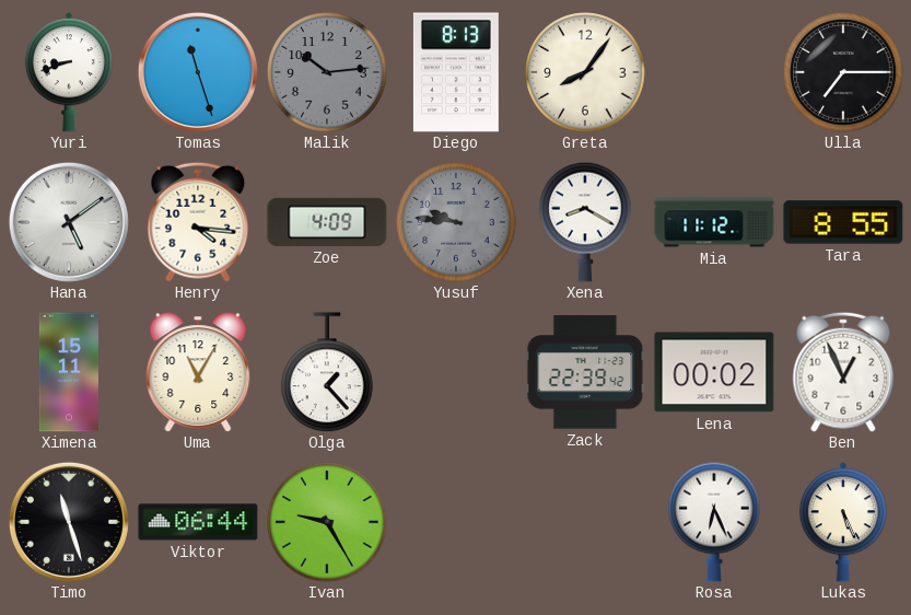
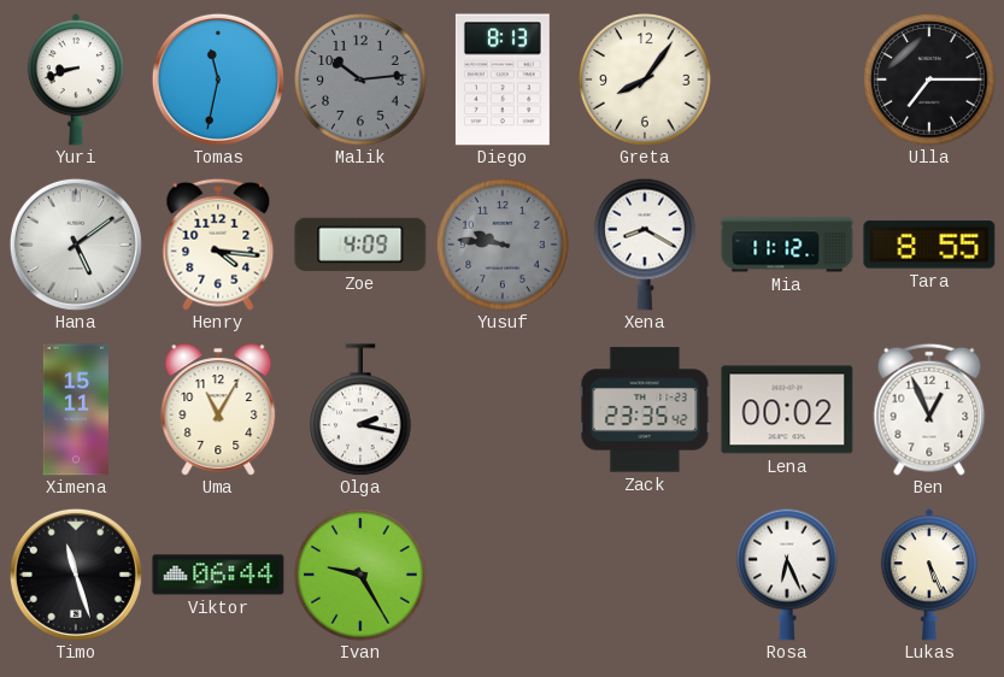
Tomas: 11:27 -> 11:32 (218, 80)
Olga: 1:23 -> 2:17 (360, 410)
Zack: 22:39 -> 23:35 (645, 410)
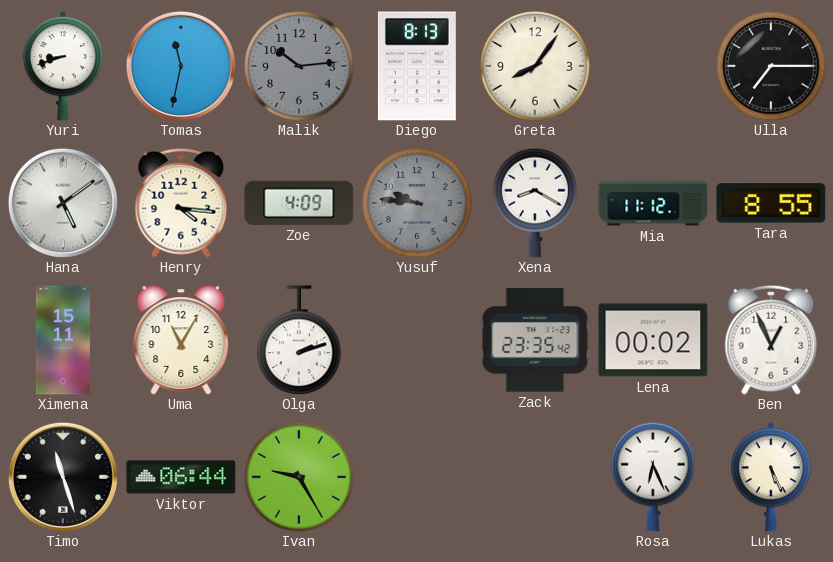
Olga: 2:17 -> 2:12 (299, 340)
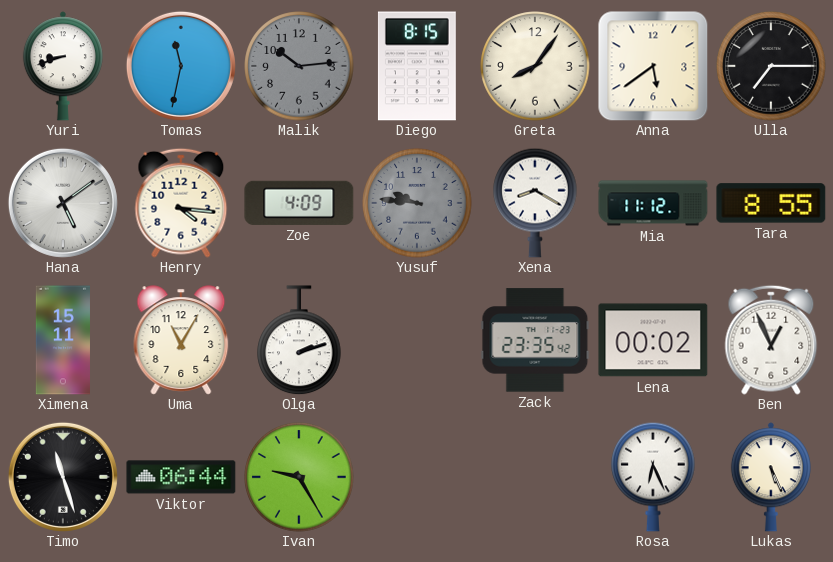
Diego: 8:13 -> 8:15 (417, 66)
Anna: none -> 5:39 (653, 66)
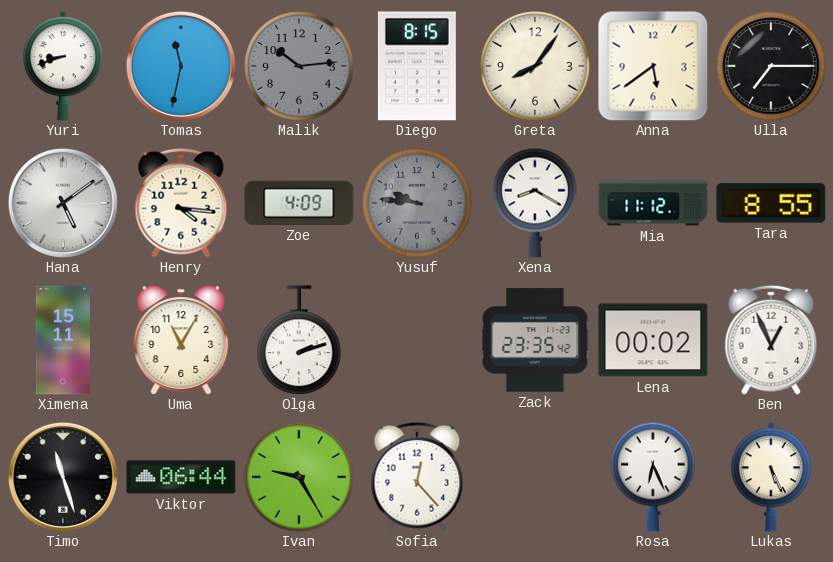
Sofia: none -> 12:23 (417, 477)
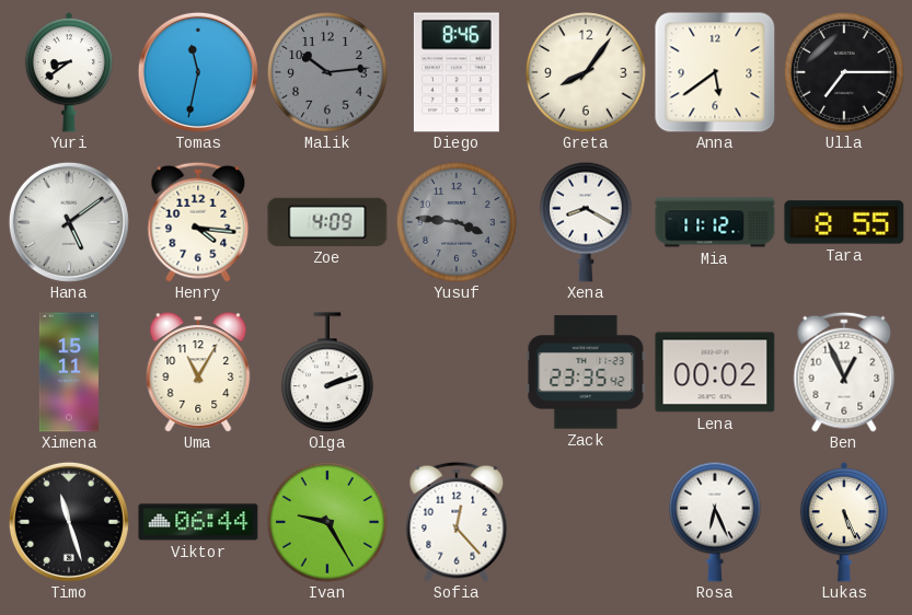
Yuri: 8:42 -> 8:39 (69, 72)
Diego: 8:15 -> 8:46 (457, 72)
Yusuf: 9:46 -> 3:46 (457, 222)
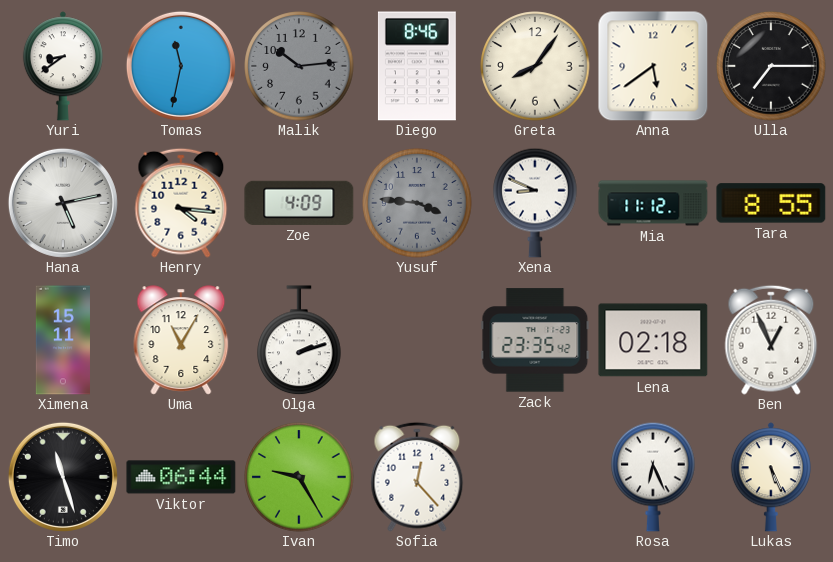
Hana: 5:09 -> 5:13 (63, 203)
Xena: 8:20 -> 8:49 (535, 203)
Lena: 00:02 -> 02:18 (653, 340)
